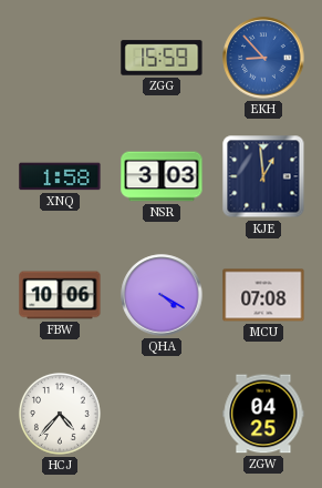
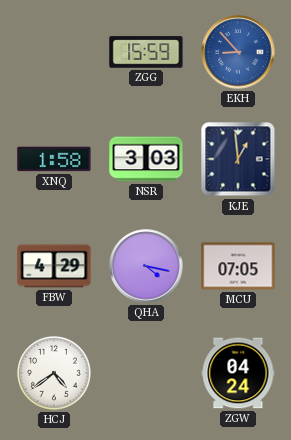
FBW: 10:06 -> 4:29 (54, 266)
QHA: 4:20 -> 4:17 (146, 266)
MCU: 07:08 -> 07:05 (238, 266)
HCJ: 4:37 -> 4:39 (54, 373)
ZGW: 04:25 -> 04:24 (238, 373)
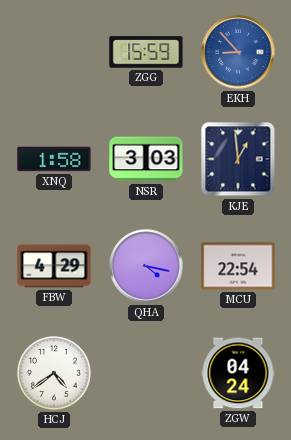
MCU: 07:05 -> 22:54 (238, 266)
